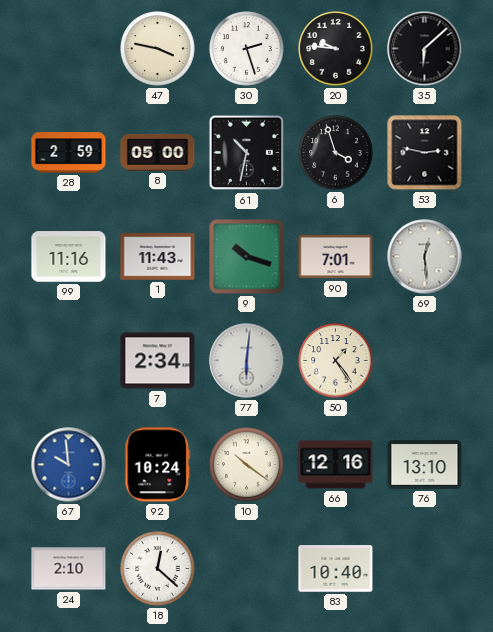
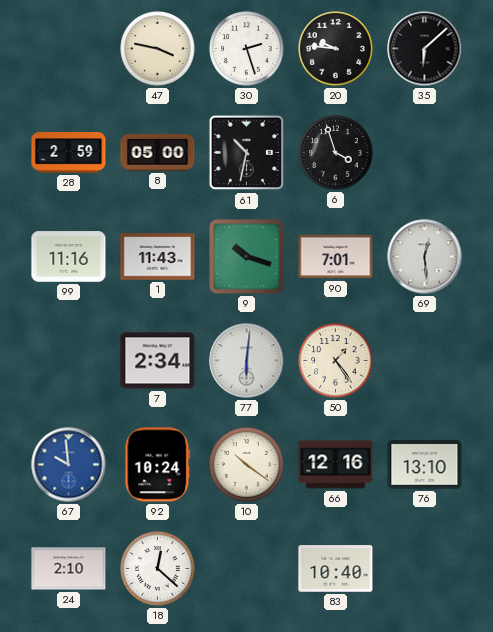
53: 2:47 -> none (425, 153)
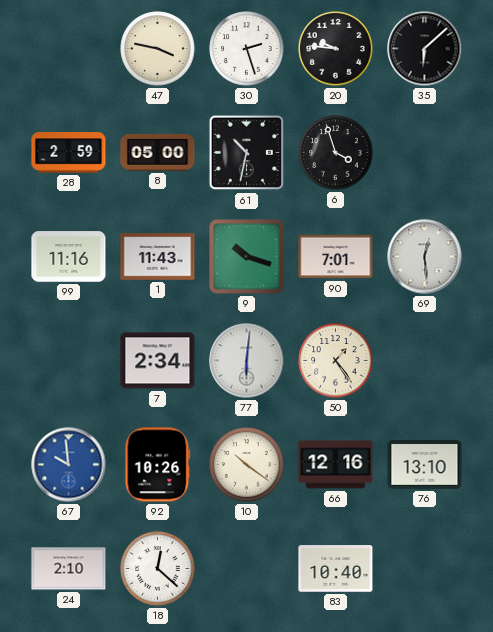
92: 10:24 -> 10:26 (158, 465)
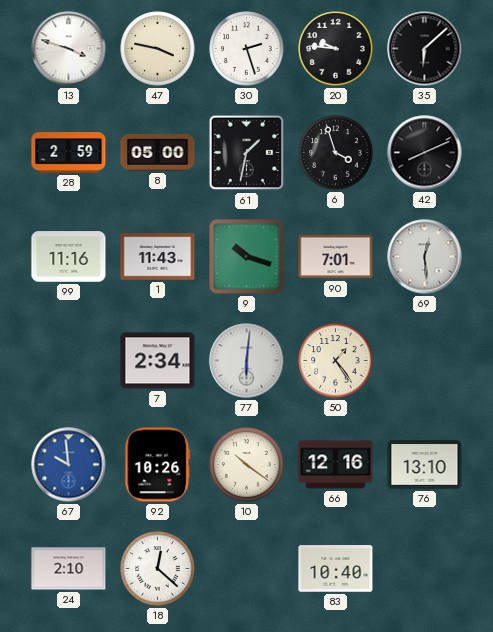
13: none -> 3:48 (69, 49)
61: 10:32 -> 1:32 (247, 153)
42: none -> 8:11 (425, 153)
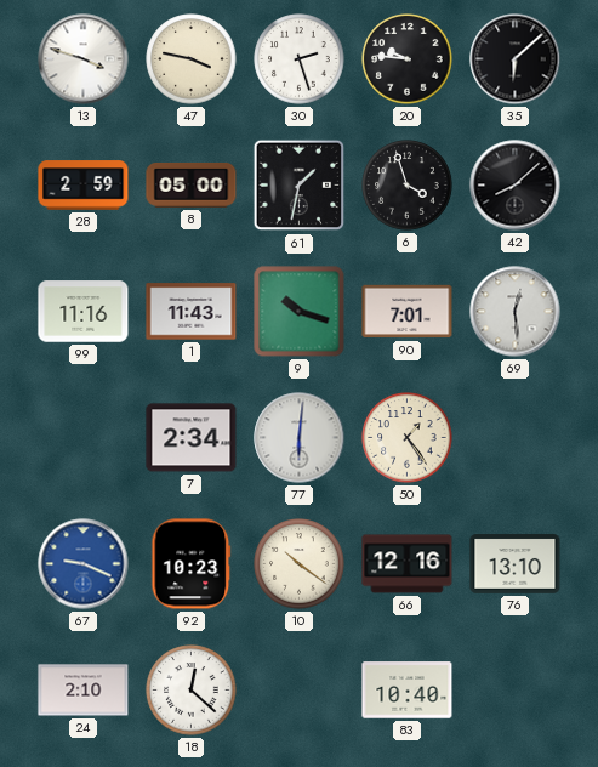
42: 8:11 -> 8:08 (516, 186)
67: 9:59 -> 9:19 (84, 564)
92: 10:26 -> 10:23 (192, 564)
